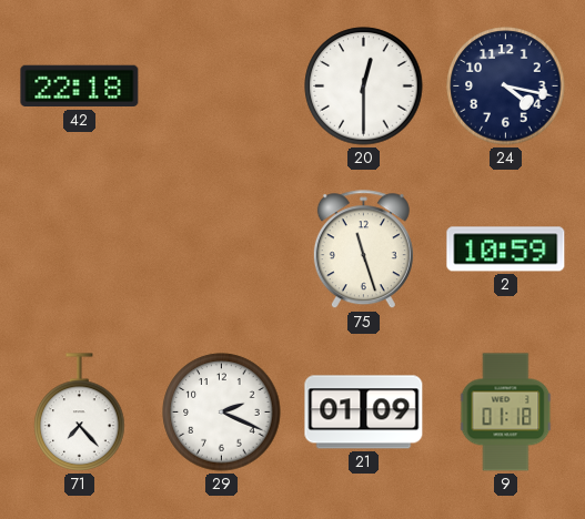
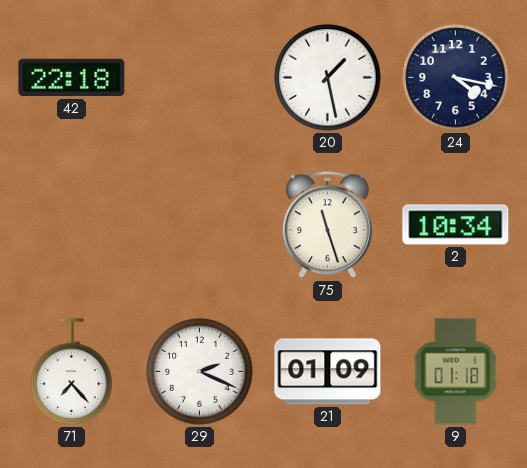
20: 12:30 -> 1:28 (328, 78)
2: 10:59 -> 10:34 (456, 225)
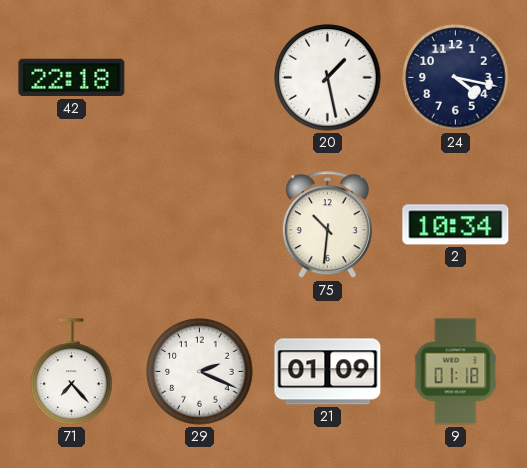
75: 11:27 -> 10:31 (327, 225)
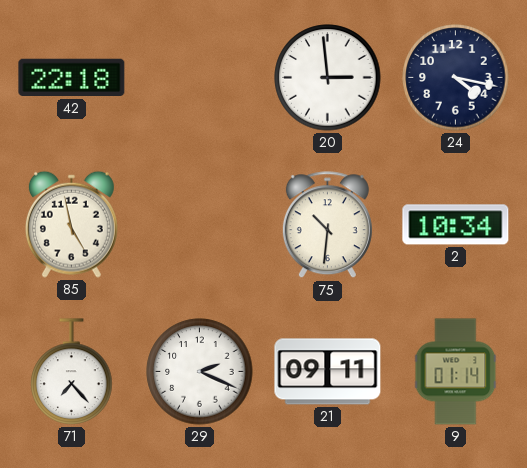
20: 1:28 -> 2:59 (328, 78)
85: none -> 4:58 (71, 224)
21: 01:09 -> 09:11 (328, 372)
9: 01:18 -> 01:14 (456, 372)
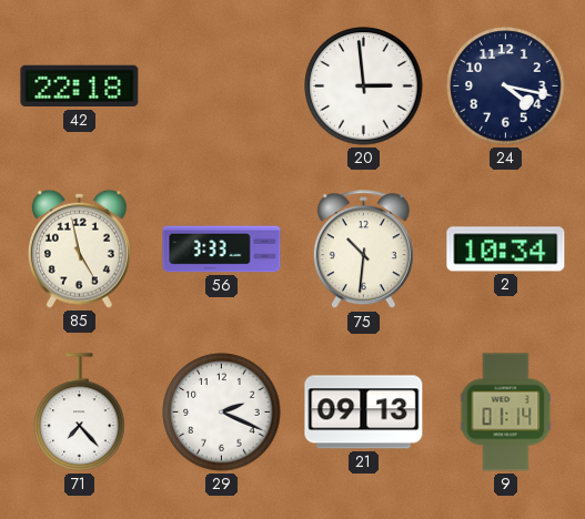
56: none -> 3:33 (222, 250)
21: 09:11 -> 09:13 (364, 413)
